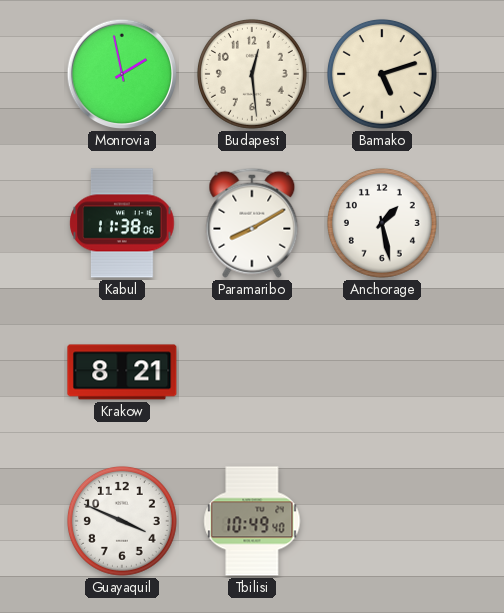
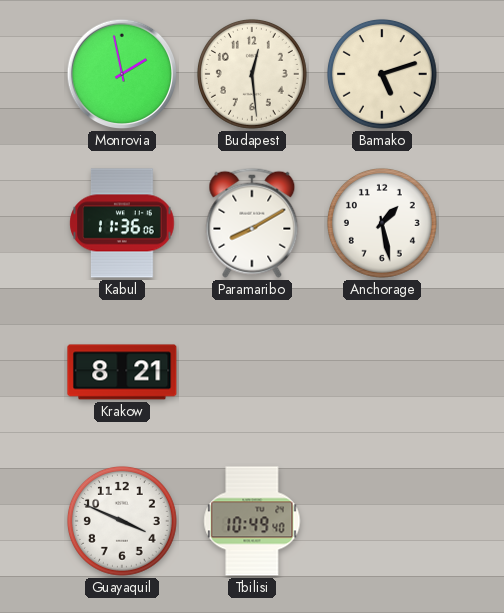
Kabul: 11:38 -> 11:36 (122, 223)
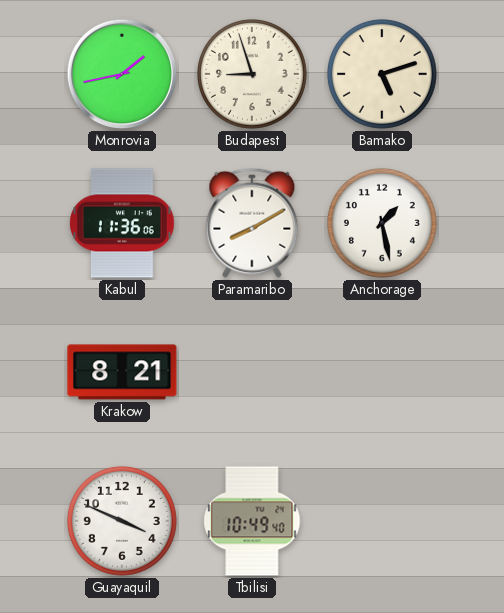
Monrovia: 1:58 -> 1:43 (122, 74)
Budapest: 12:29 -> 8:57 (252, 74)
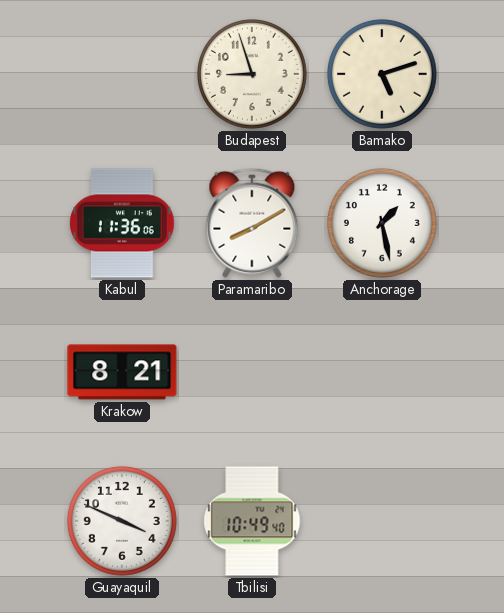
Monrovia: 1:43 -> none (122, 74)
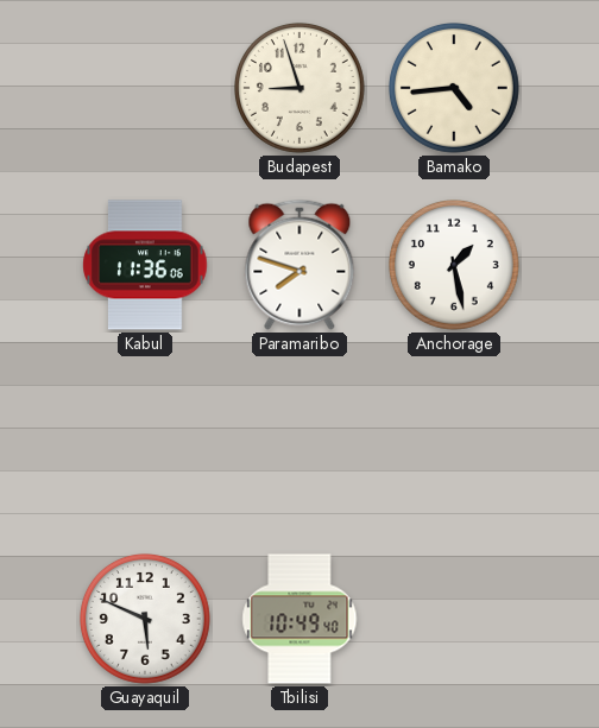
Bamako: 5:12 -> 4:44 (454, 88)
Paramaribo: 8:10 -> 7:48 (299, 265)
Krakow: 8:21 -> none (122, 372)
Guayaquil: 3:49 -> 5:49 (145, 619)
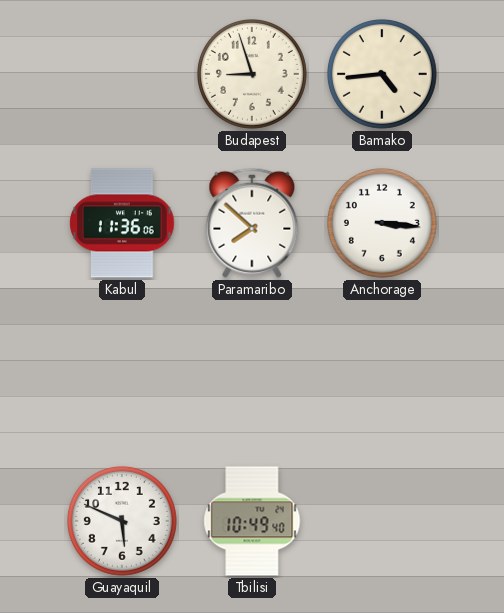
Paramaribo: 7:48 -> 7:52 (252, 223)
Anchorage: 1:28 -> 3:16 (382, 223)
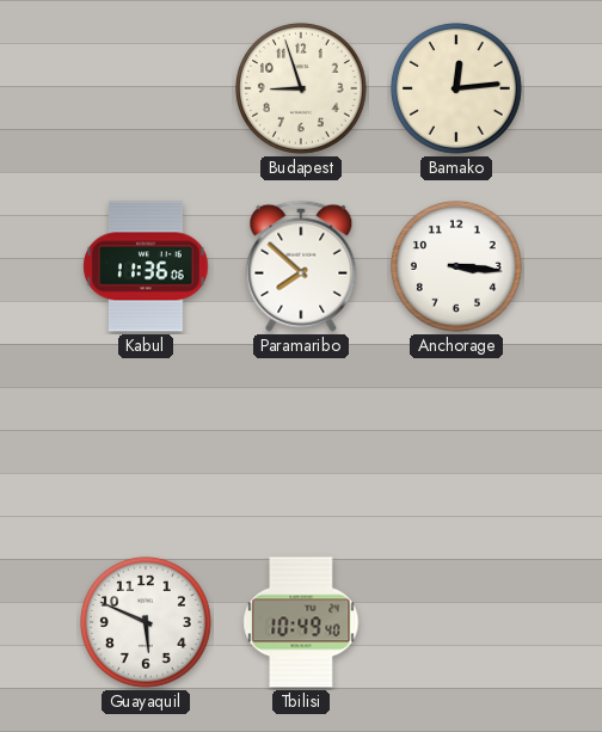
Bamako: 4:44 -> 12:14 (456, 88)
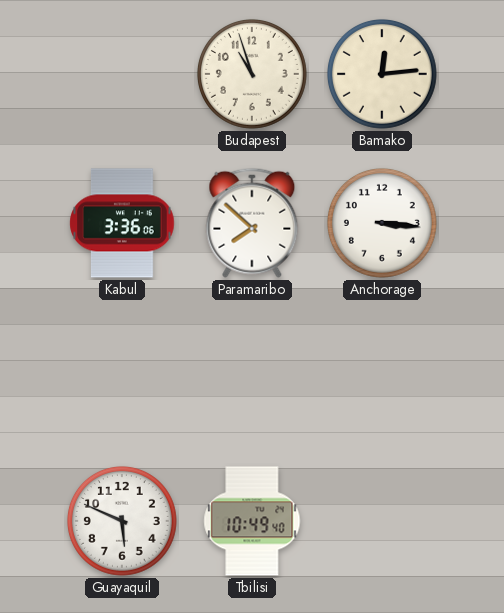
Budapest: 8:57 -> 10:57 (252, 74)
Kabul: 11:36 -> 3:36 (122, 223)
